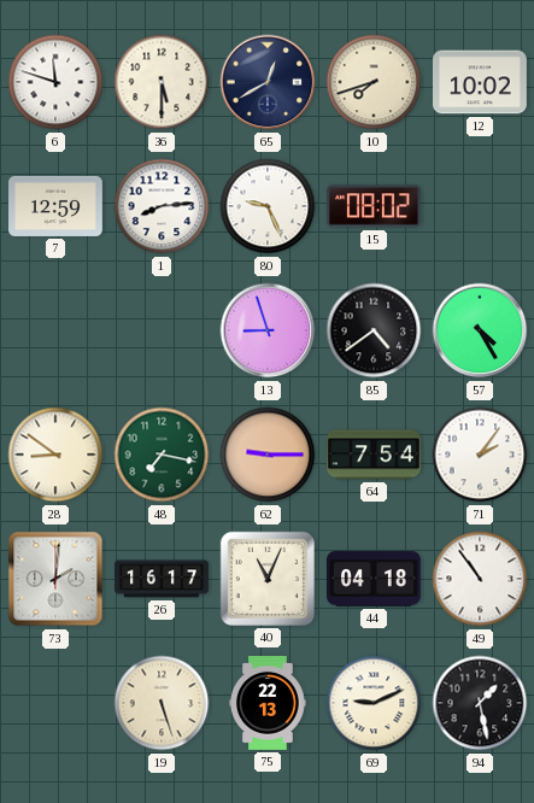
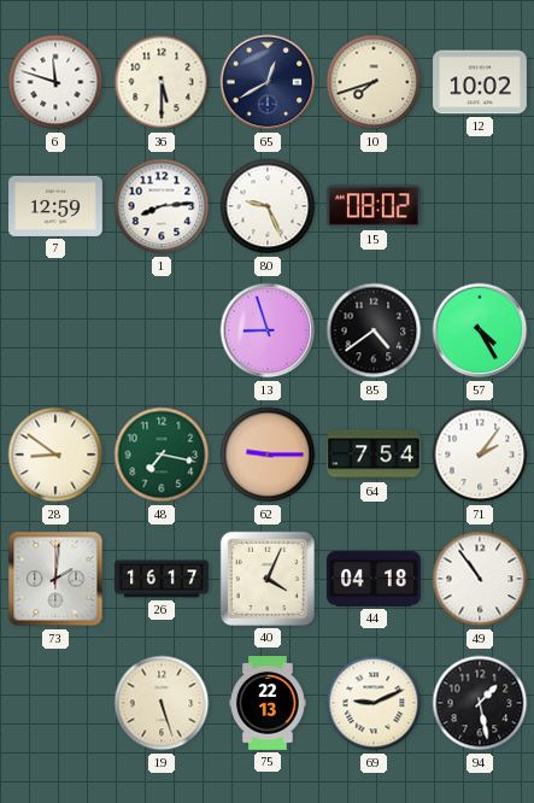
40: 11:04 -> 4:04 (268, 579)
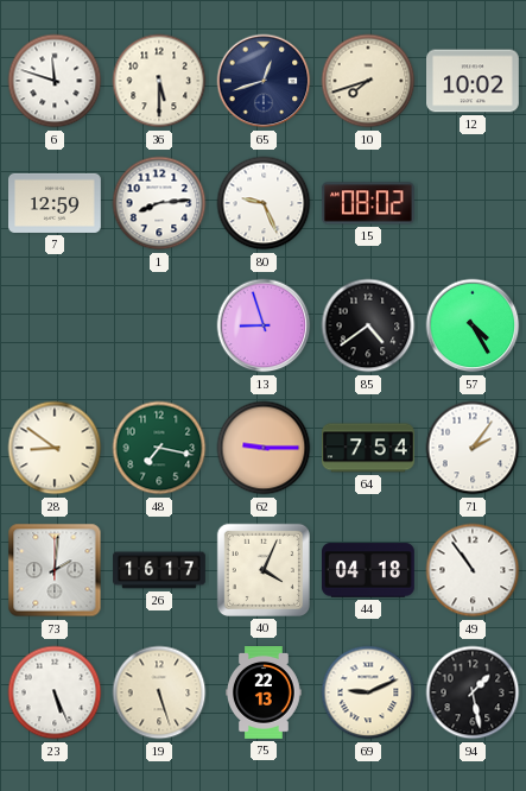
65: 12:40 -> 12:42 (264, 81)
23: none -> 5:26 (55, 692)
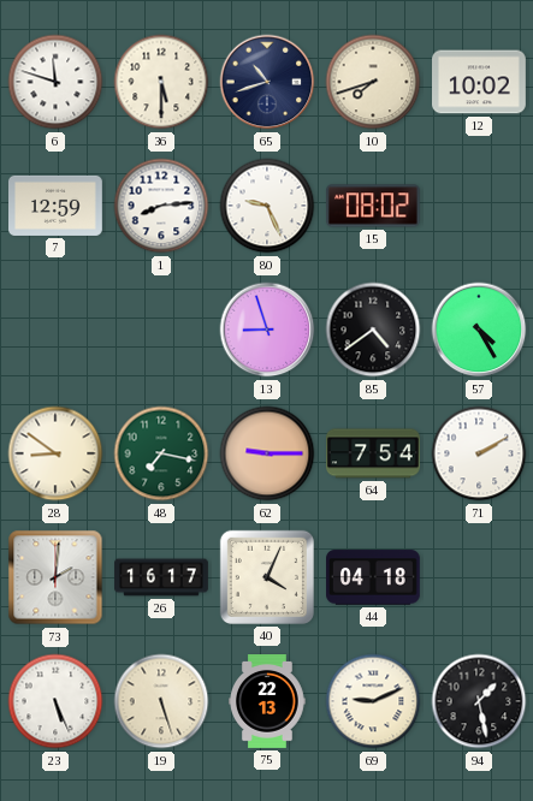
65: 12:42 -> 10:42 (267, 82)
71: 2:06 -> 2:10 (479, 453)
49: 10:54 -> none (473, 570)
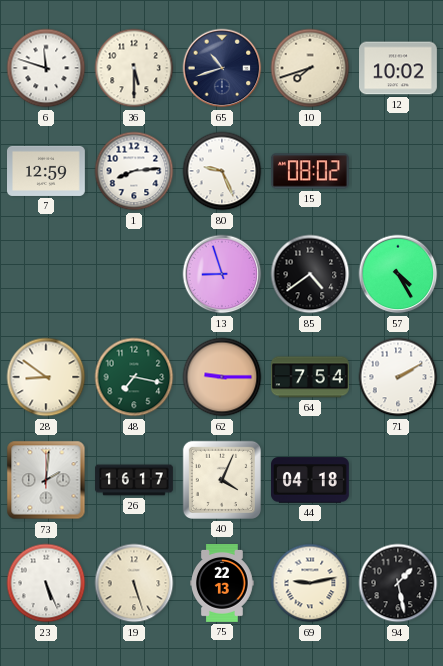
69: 9:11 -> 9:13 (310, 583)
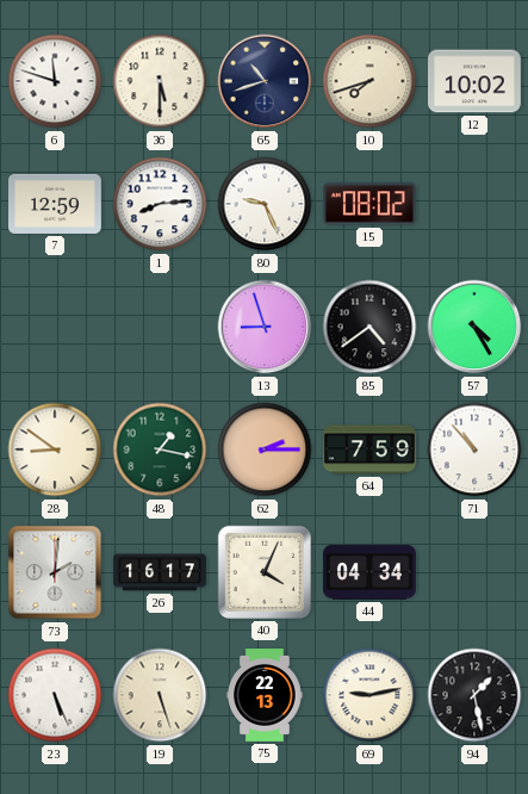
48: 7:17 -> 1:17 (160, 449)
62: 9:15 -> 2:15 (265, 449)
64: 7:54 -> 7:59 (371, 449)
71: 2:10 -> 10:53 (474, 449)
44: 04:18 -> 04:34 (371, 572)
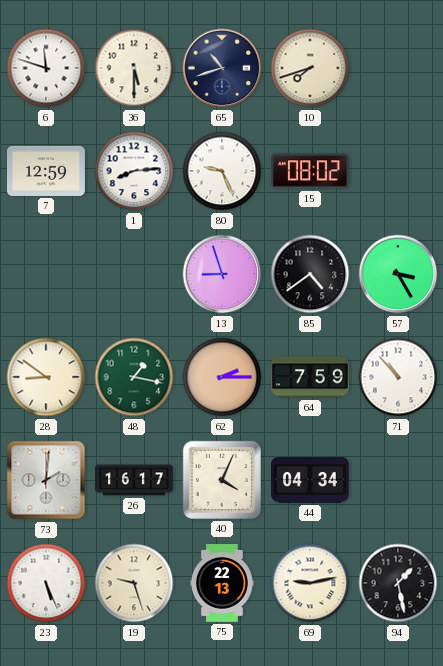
12: 10:02 -> none (476, 81)
57: 4:25 -> 3:25 (398, 274)
19: 5:27 -> 9:27 (134, 583)
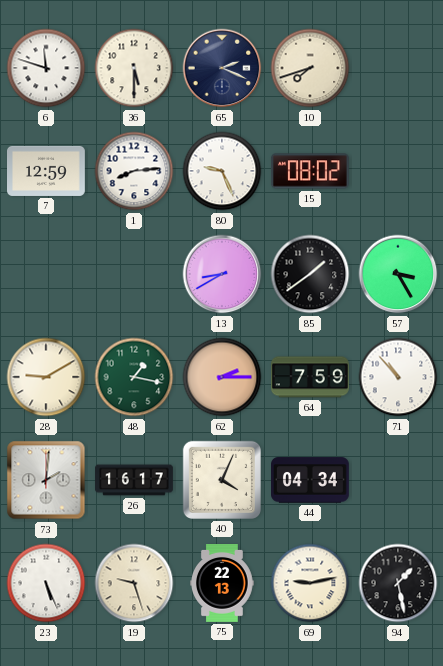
65: 10:42 -> 2:19 (222, 68)
13: 8:57 -> 8:40 (222, 274)
85: 4:39 -> 1:39 (310, 274)
28: 8:51 -> 9:10 (46, 377)
